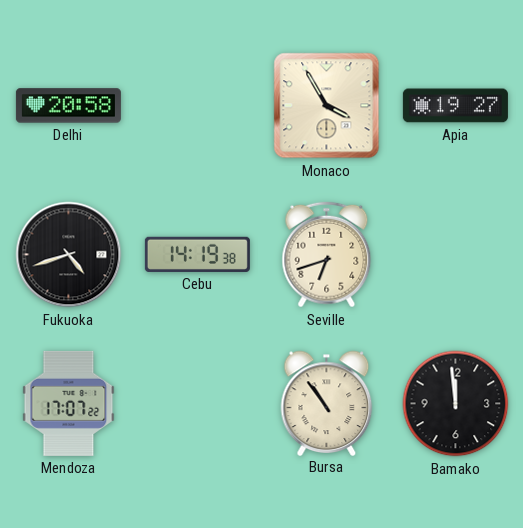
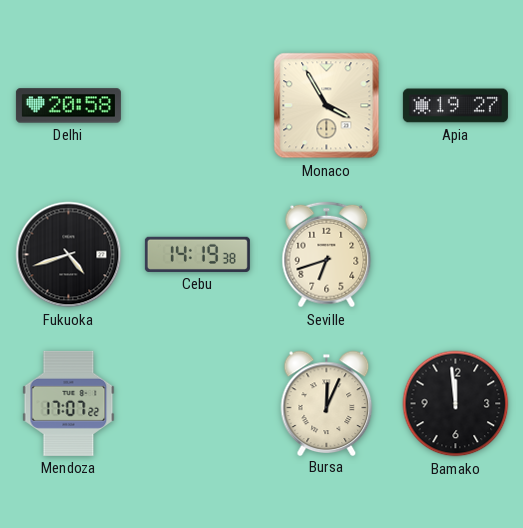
Bursa: 10:54 -> 12:04 (327, 403)
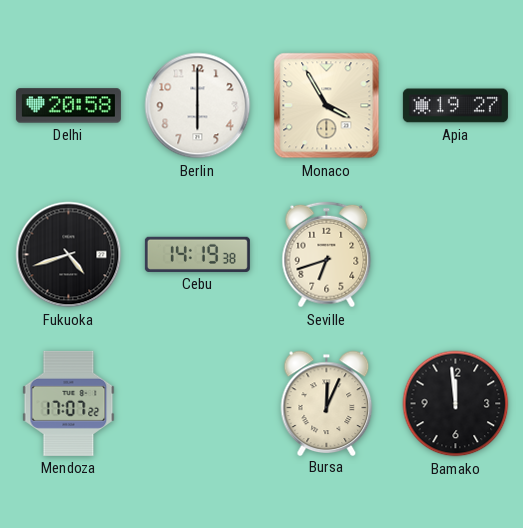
Berlin: none -> 6:00 (198, 106)
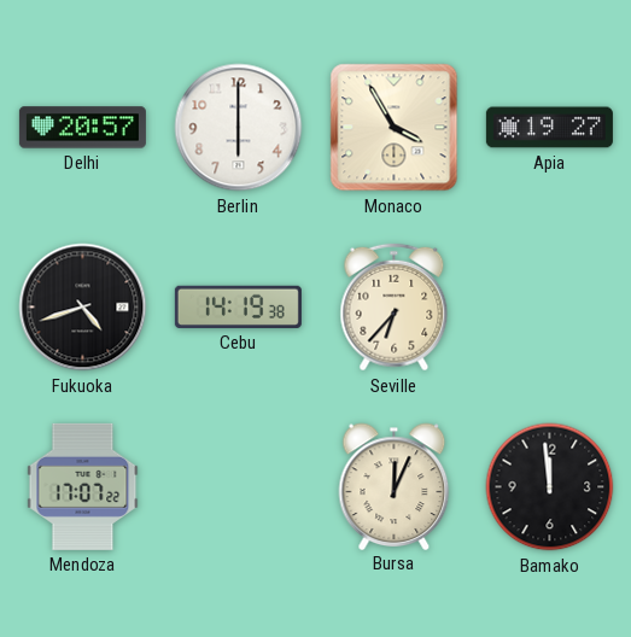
Delhi: 20:58 -> 20:57 (82, 128)
Seville: 6:42 -> 6:37 (395, 308)
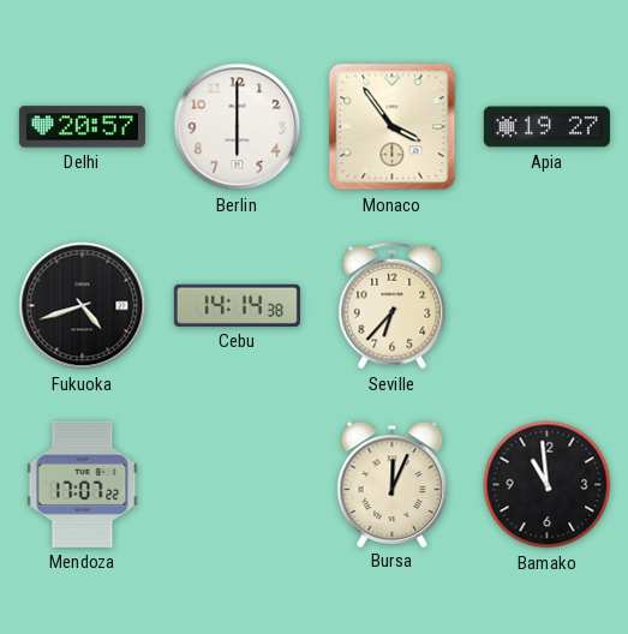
Monaco: 3:55 -> 3:54 (393, 127)
Cebu: 14:19 -> 14:14 (237, 305)
Bamako: 11:59 -> 10:59 (548, 485)
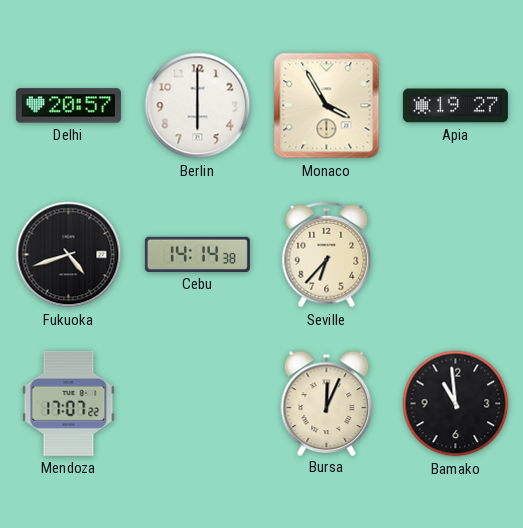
Monaco: 3:54 -> 3:55 (327, 106)
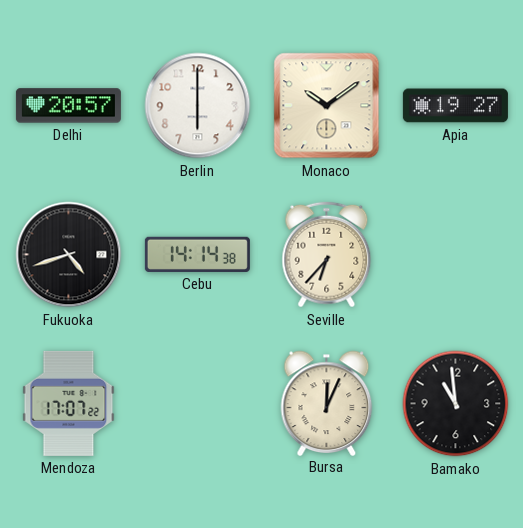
Monaco: 3:55 -> 10:09 (327, 106)
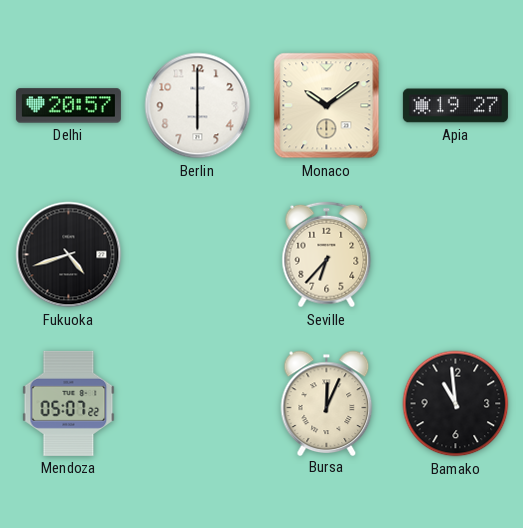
Cebu: 14:14 -> none (197, 254)
Mendoza: 17:07 -> 05:07 (69, 403)
